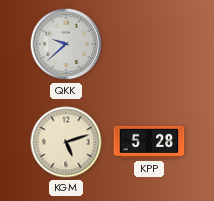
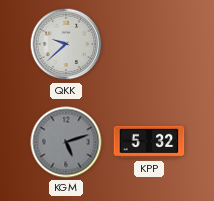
KGM dial: cream -> grey (66, 142)
KPP: 5:28 -> 5:32 (149, 142)
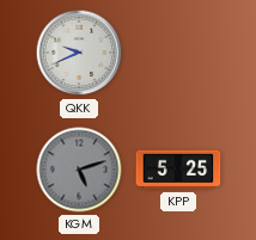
QKK: 9:38 -> 9:41 (79, 53)
KPP: 5:32 -> 5:25 (178, 170)
